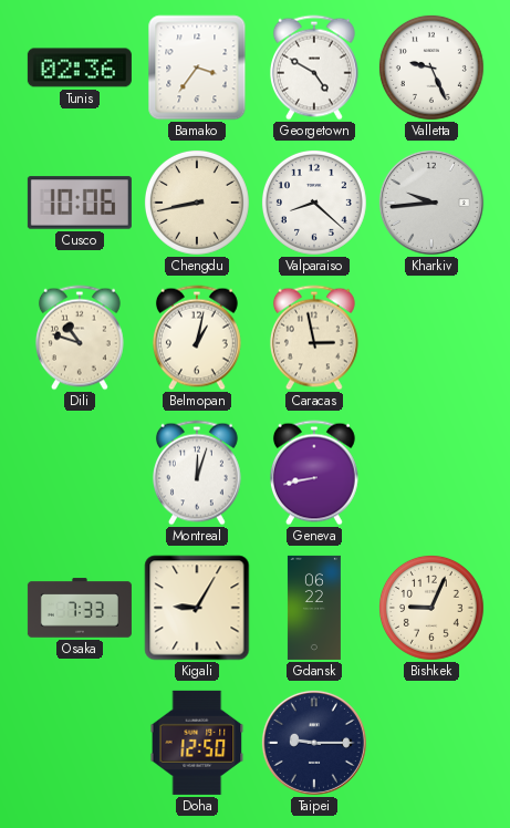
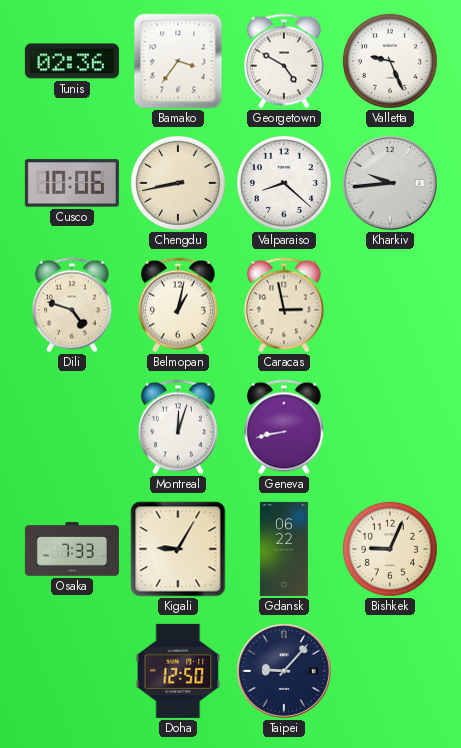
Dili: 10:48 -> 4:48 (72, 305)
Taipei: 9:15 -> 9:07 (284, 671)
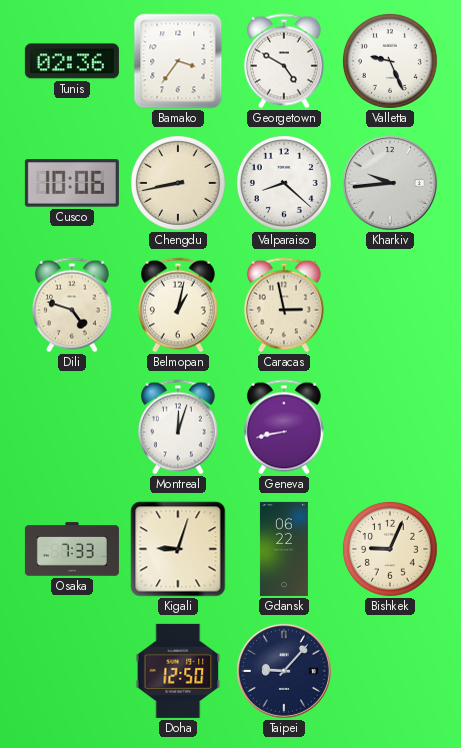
Kigali: 9:05 -> 9:03 (178, 549)
